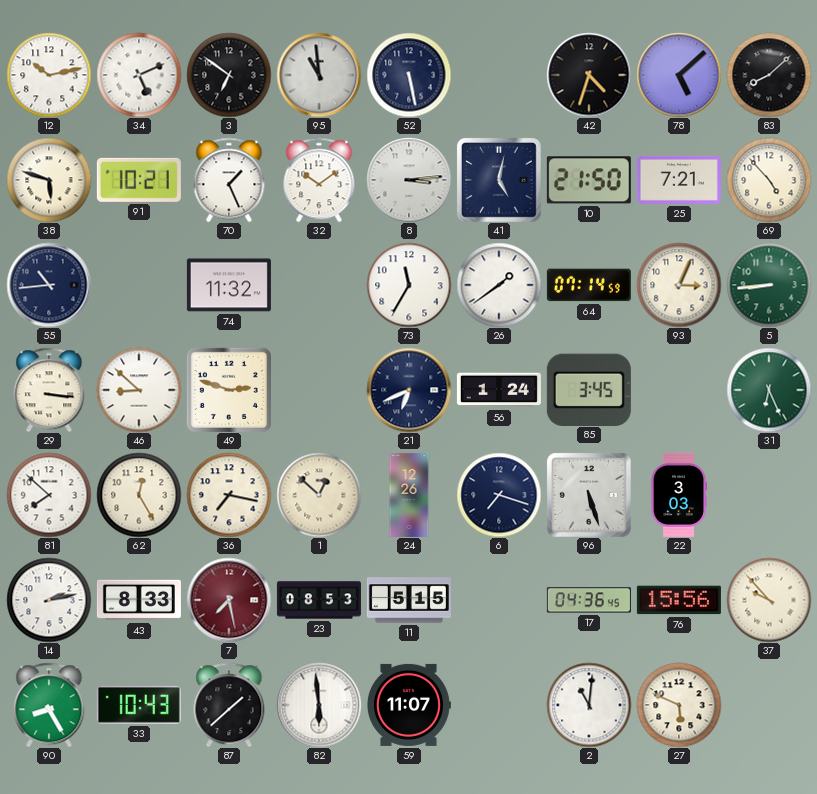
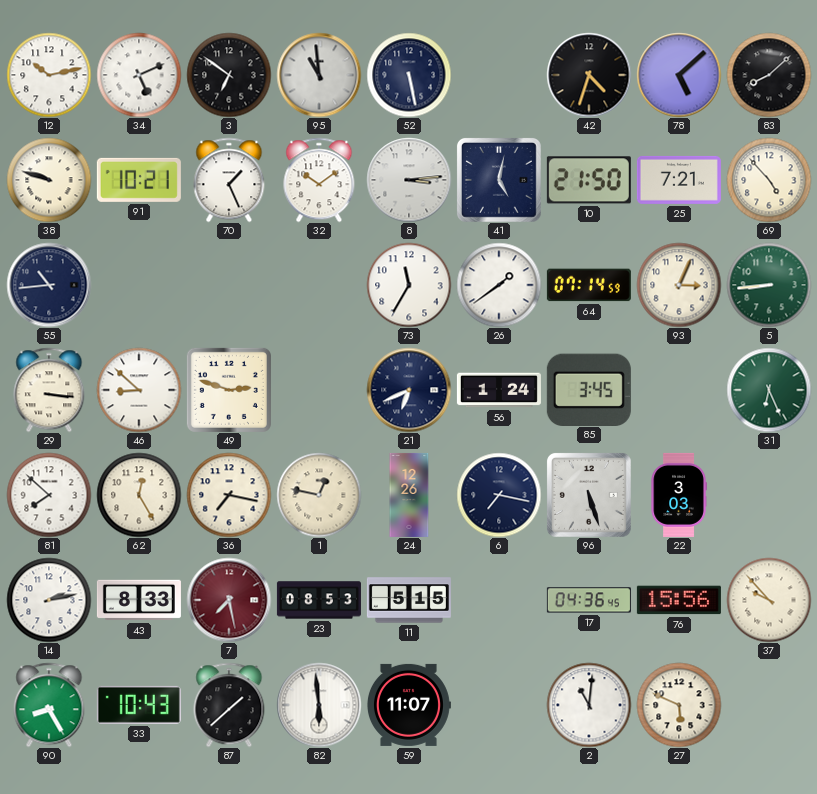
38: 5:48 -> 9:48 (49, 180)
74: 11:32 -> none (229, 285)
1: 12:52 -> 12:47 (319, 495)
6: 7:18 -> 7:17 (499, 495)
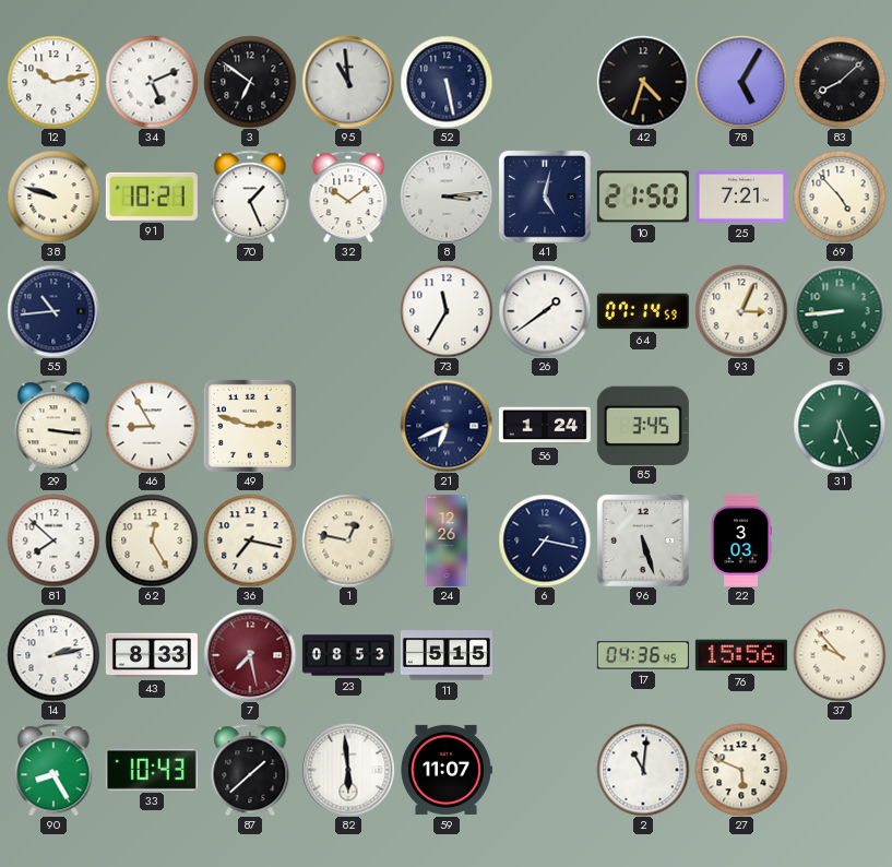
78: 5:08 -> 5:05 (741, 82)
46: 8:52 -> 8:55 (152, 426)
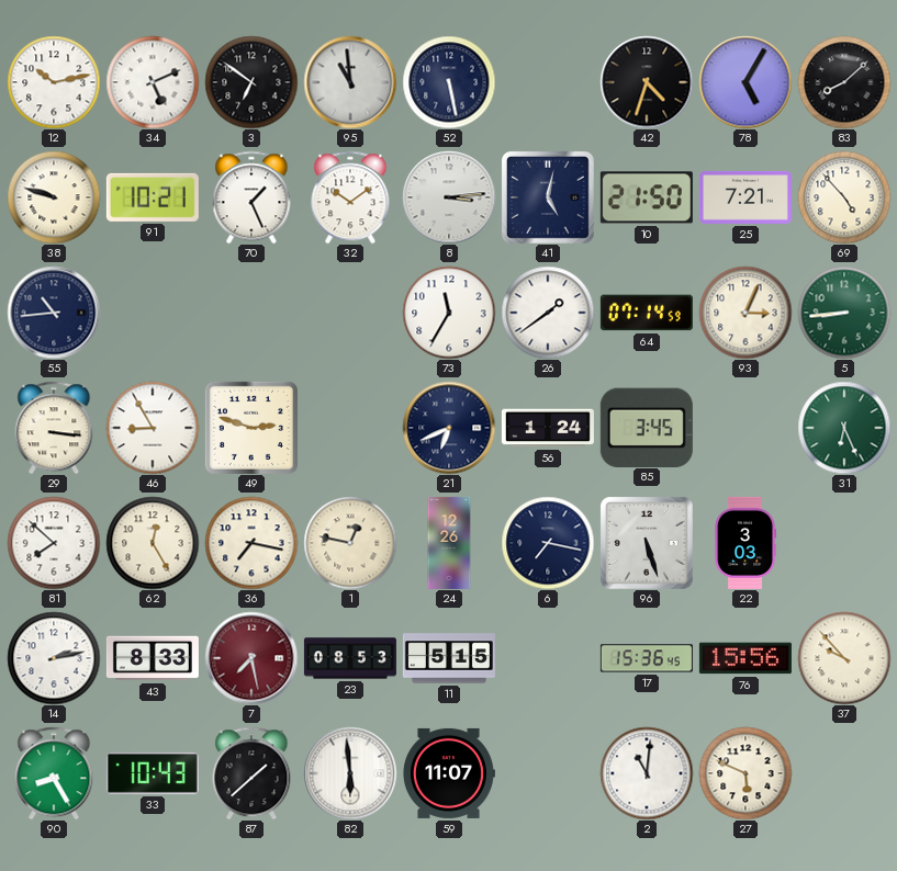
17: 04:36 -> 15:36 (647, 658)
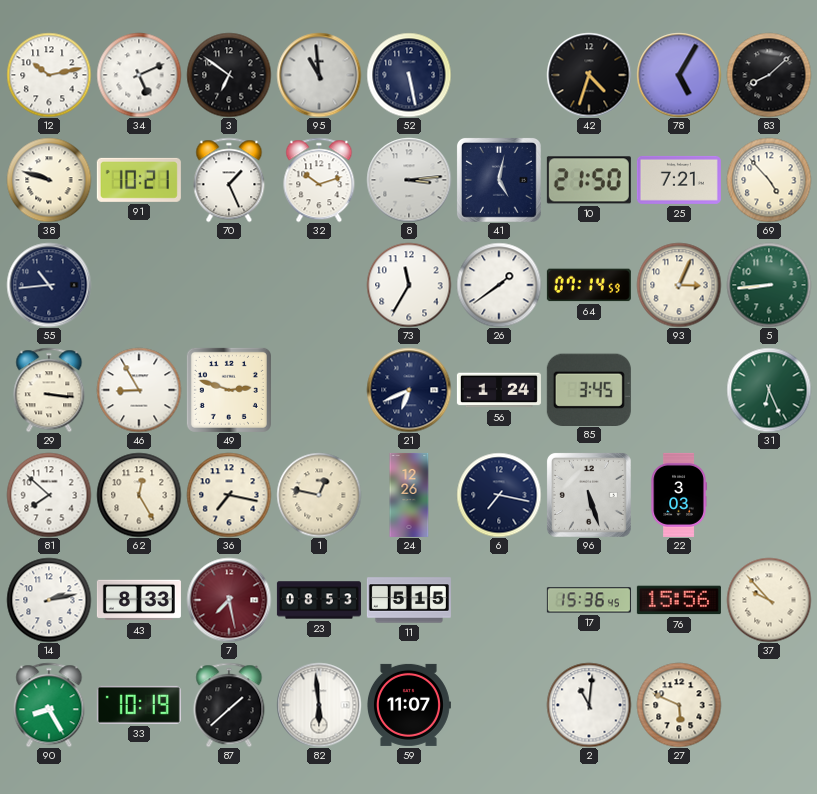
32: 10:09 -> 10:12 (319, 180)
33: 10:43 -> 10:19 (139, 705)
